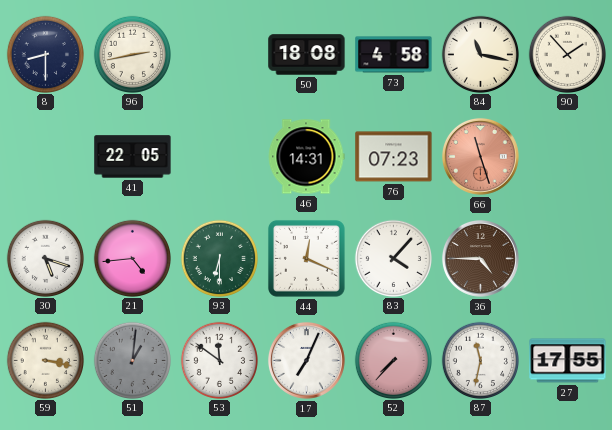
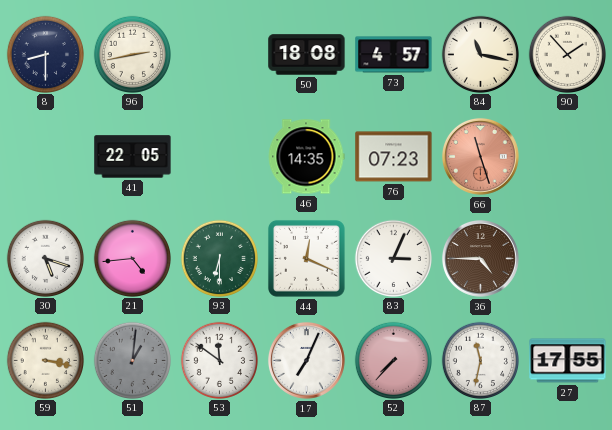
73: 4:58 -> 4:57 (394, 55)
46: 14:31 -> 14:35 (306, 157)
83: 4:07 -> 3:04 (393, 258)
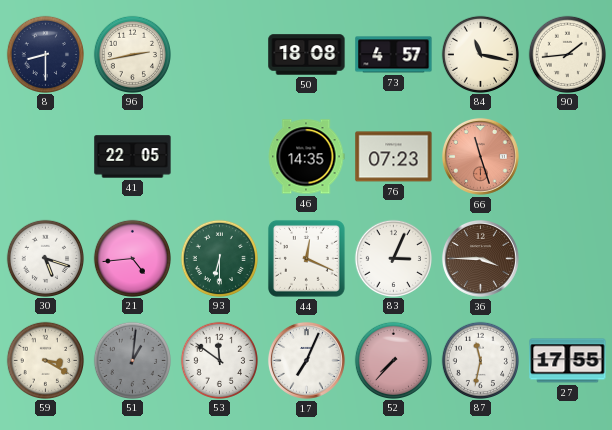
90: 1:53 -> 1:44 (567, 54)
36: 4:45 -> 3:45 (480, 258)
59: 3:17 -> 3:20 (45, 360)
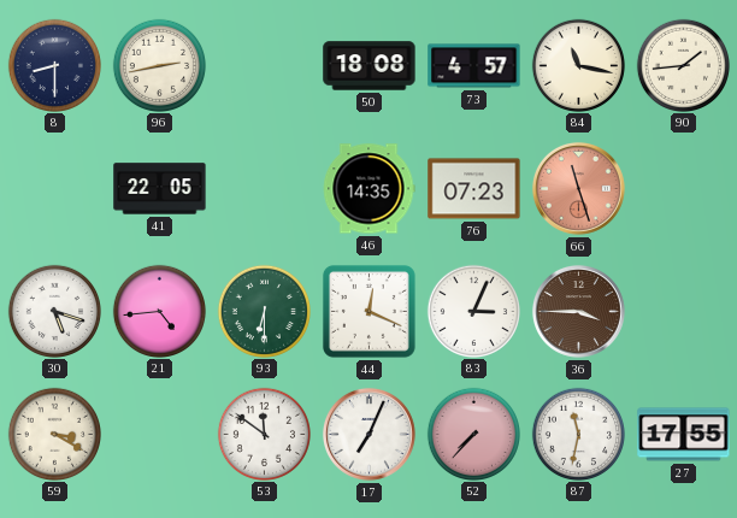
51: 1:01 -> none (132, 360)
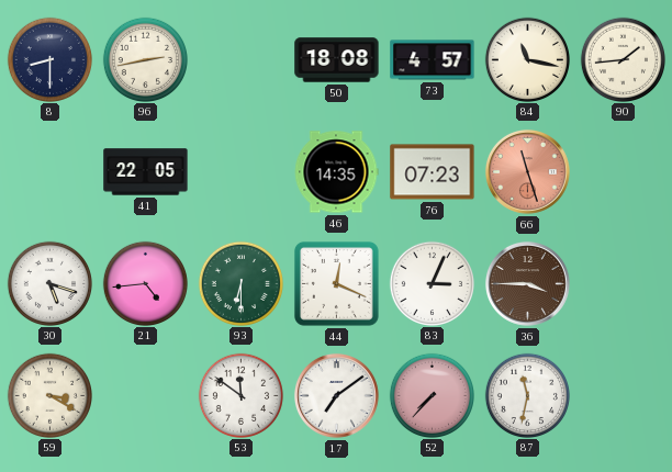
17: 7:04 -> 7:09 (336, 395)
27: 17:55 -> none (684, 435)
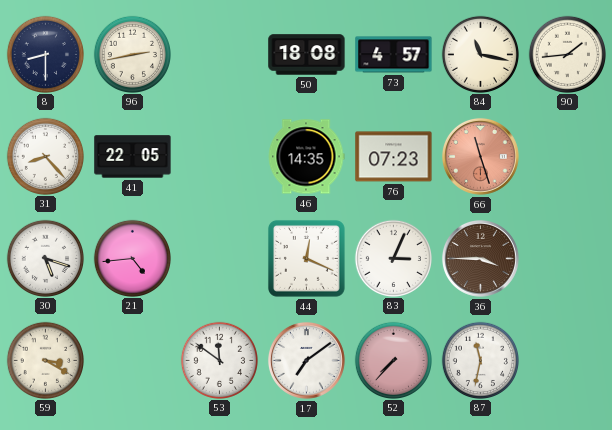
31: none -> 8:23 (45, 156)
93: 6:30 -> none (240, 283)
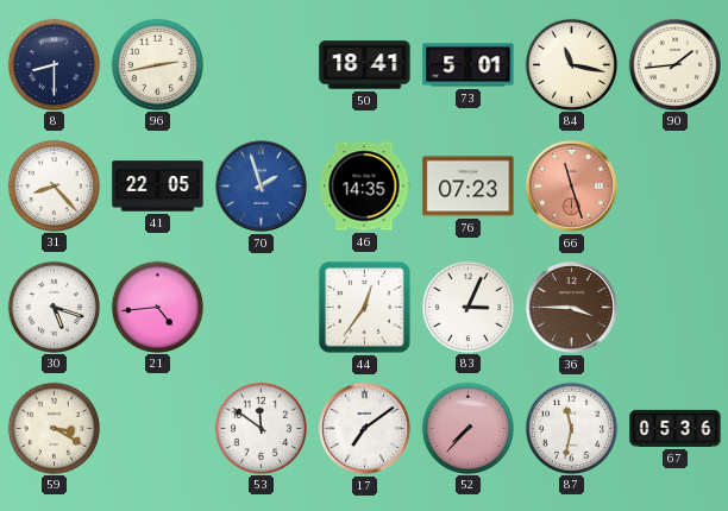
50: 18:08 -> 18:41 (365, 65)
73: 4:57 -> 5:01 (469, 65)
70: none -> 1:57 (261, 185)
44: 12:19 -> 12:36 (364, 307)
67: none -> 05:36 (676, 428)
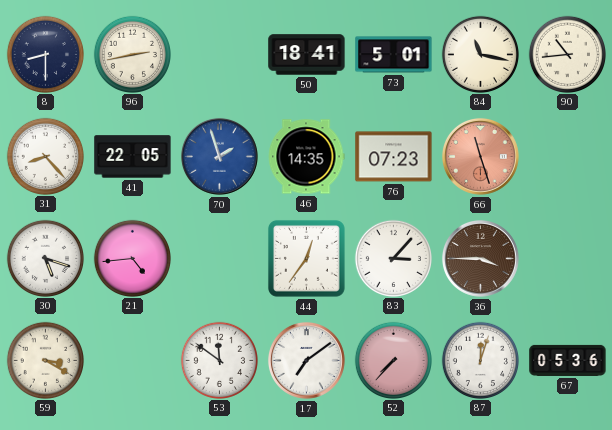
90: 1:44 -> 10:44 (567, 54)
83: 3:04 -> 3:07 (393, 258)
87: 11:32 -> 12:03 (480, 360)
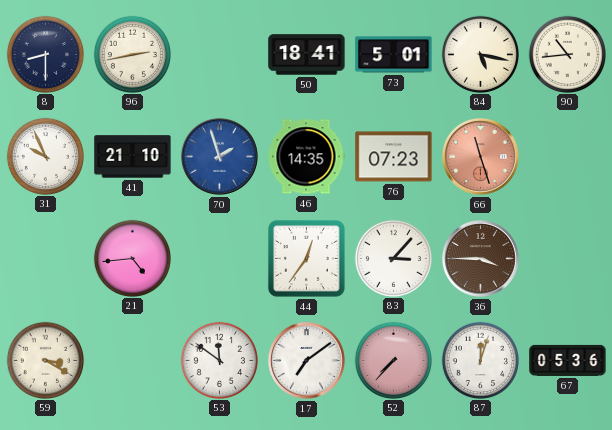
84: 11:17 -> 5:17 (480, 54)
31: 8:23 -> 9:56 (45, 156)
41: 22:05 -> 21:10 (133, 157)
30: 5:18 -> none (45, 258)
